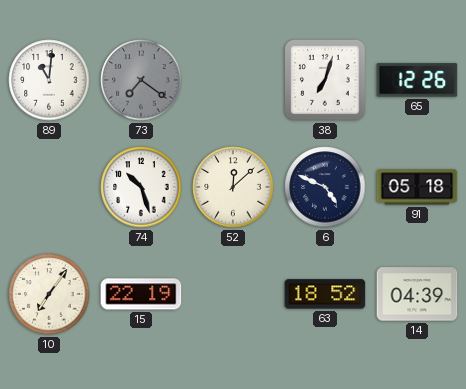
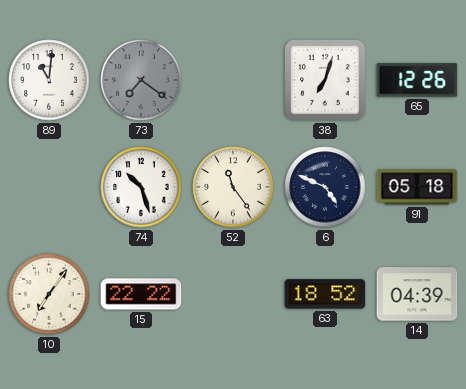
52: 12:08 -> 11:24 (233, 187)
15: 22:19 -> 22:22 (141, 294)
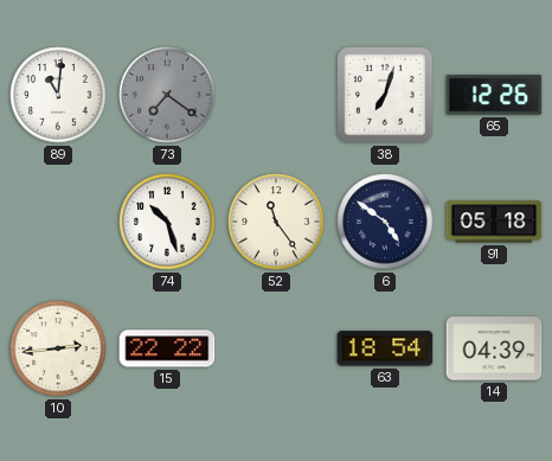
6: 4:49 -> 4:51 (385, 222)
10: 7:06 -> 2:44 (58, 348)
63: 18:52 -> 18:54 (385, 348)
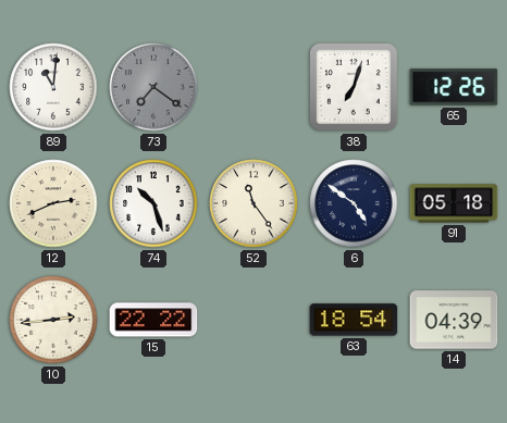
12: none -> 2:41 (53, 203)
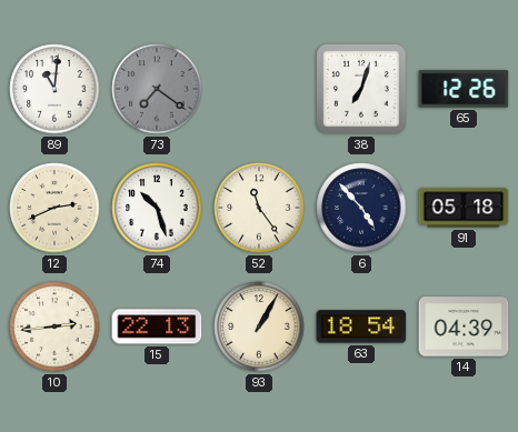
6: 4:51 -> 4:53 (361, 208)
15: 22:22 -> 22:13 (157, 326)
93: none -> 1:05 (259, 326)
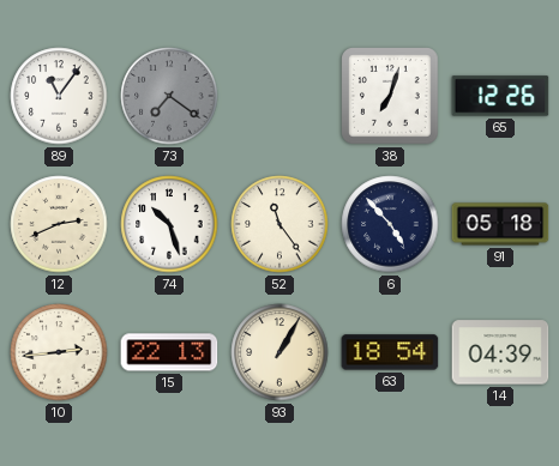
89: 11:01 -> 11:06 (59, 96)
